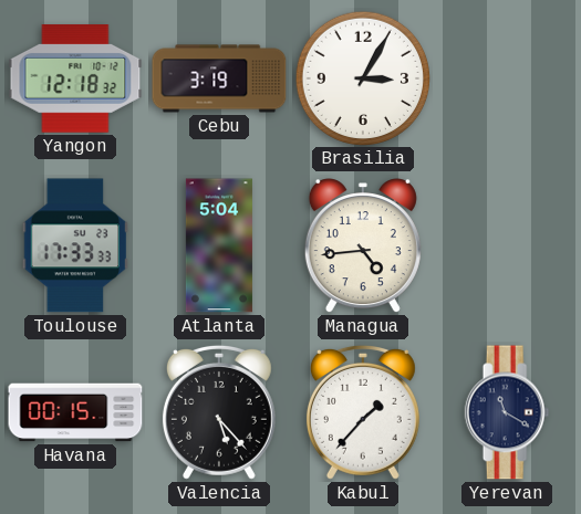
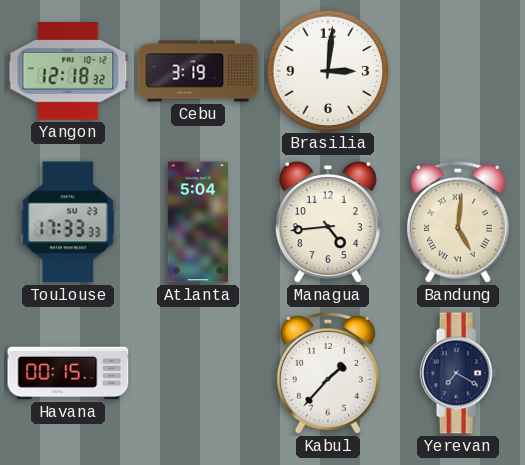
Brasilia: 3:05 -> 3:01 (327, 70)
Bandung: none -> 5:01 (458, 222)
Valencia: 5:23 -> none (219, 412)
Yerevan: 11:20 -> 7:20 (458, 373)
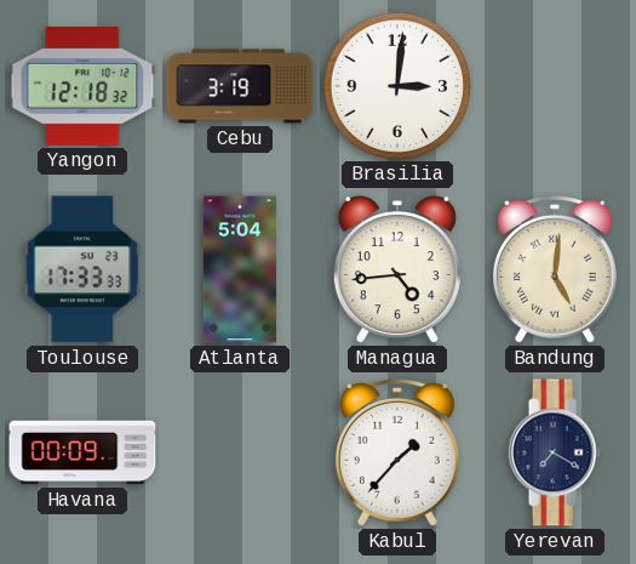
Havana: 00:15 -> 00:09 (82, 452)
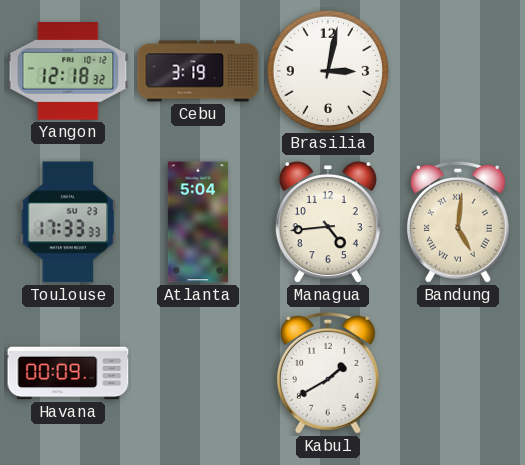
Brasilia: 3:01 -> 3:02 (327, 70)
Kabul: 1:37 -> 1:40 (328, 373)
Yerevan: 7:20 -> none (555, 452)
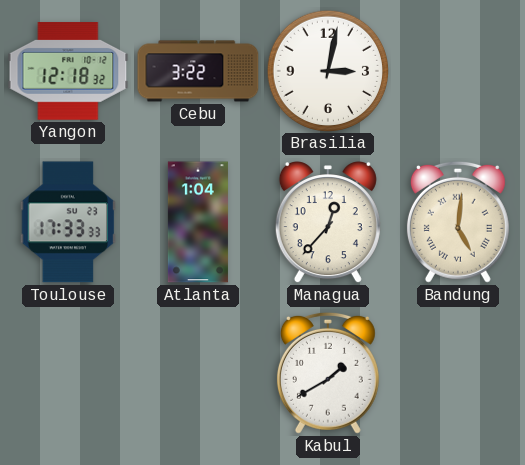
Cebu: 3:19 -> 3:22 (198, 71)
Atlanta: 5:04 -> 1:04 (198, 222)
Managua: 4:44 -> 12:37 (328, 223)
Havana: 00:09 -> none (68, 373)
